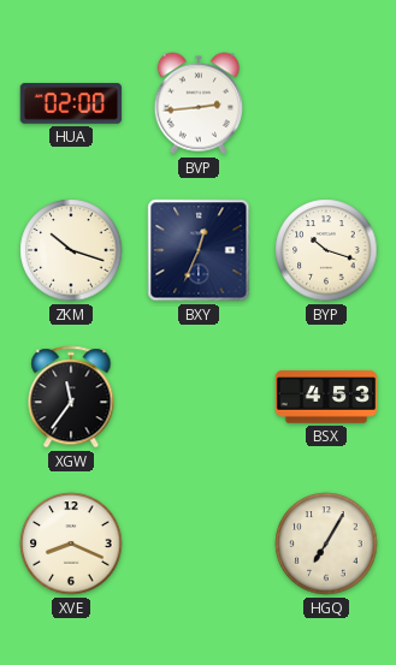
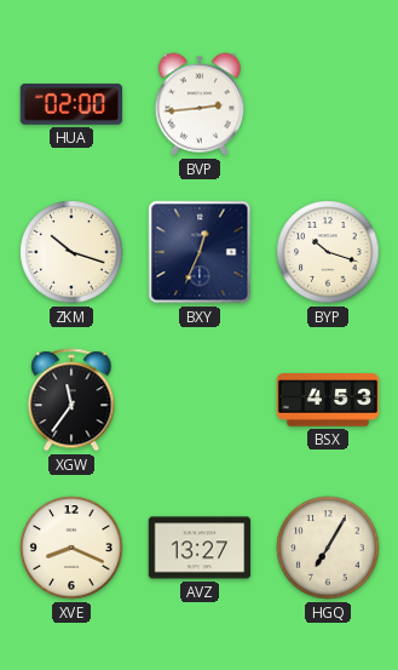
AVZ: none -> 13:27 (200, 548)
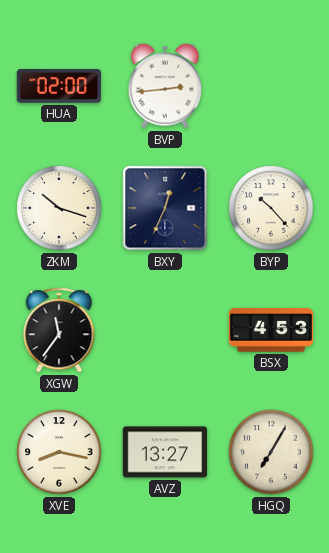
BYP: 10:18 -> 10:23 (271, 208)
XVE: 8:19 -> 8:17 (59, 452)
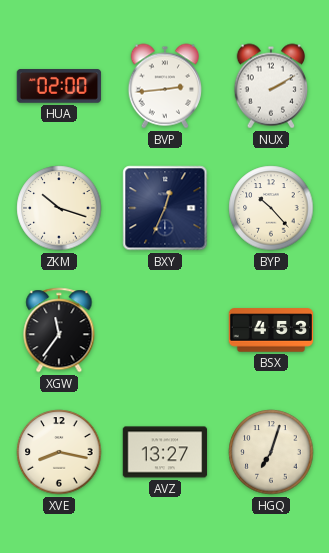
NUX: none -> 2:10 (270, 86)
HGQ: 7:05 -> 7:03 (271, 452)
